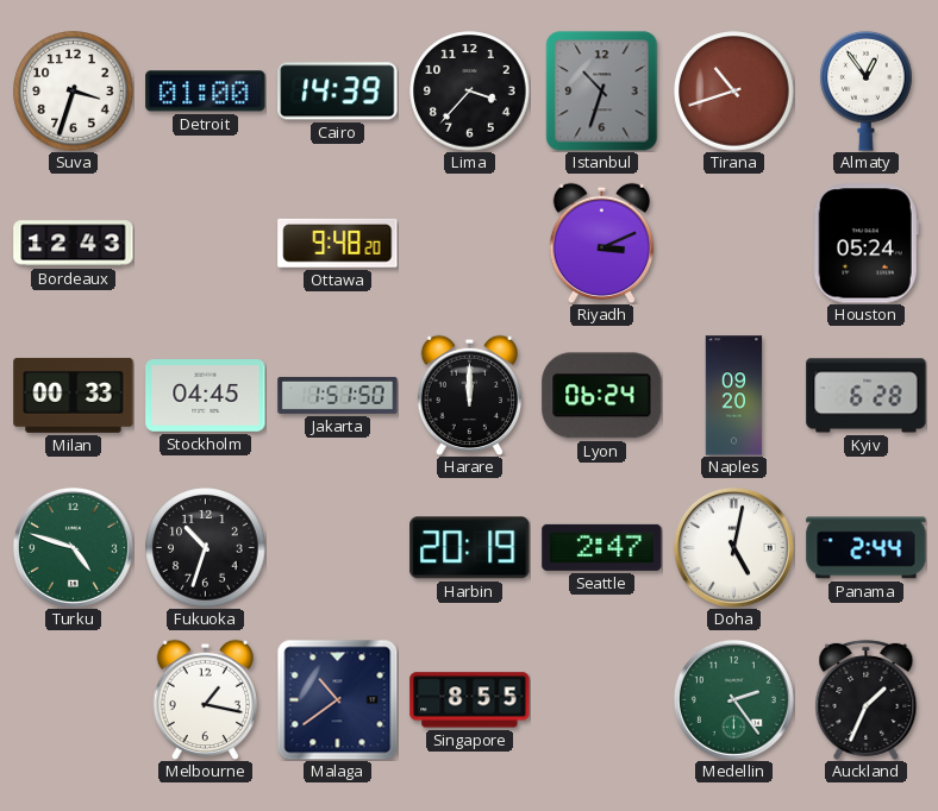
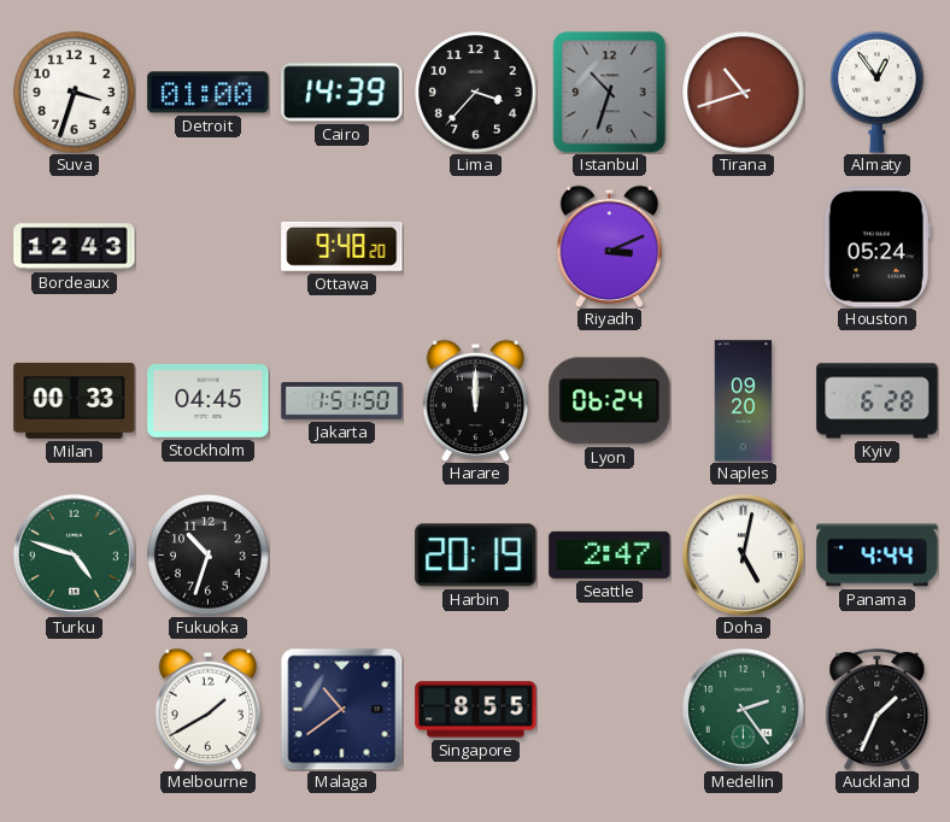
Panama: 2:44 -> 4:44 (878, 556)
Melbourne: 1:17 -> 1:40 (209, 709)
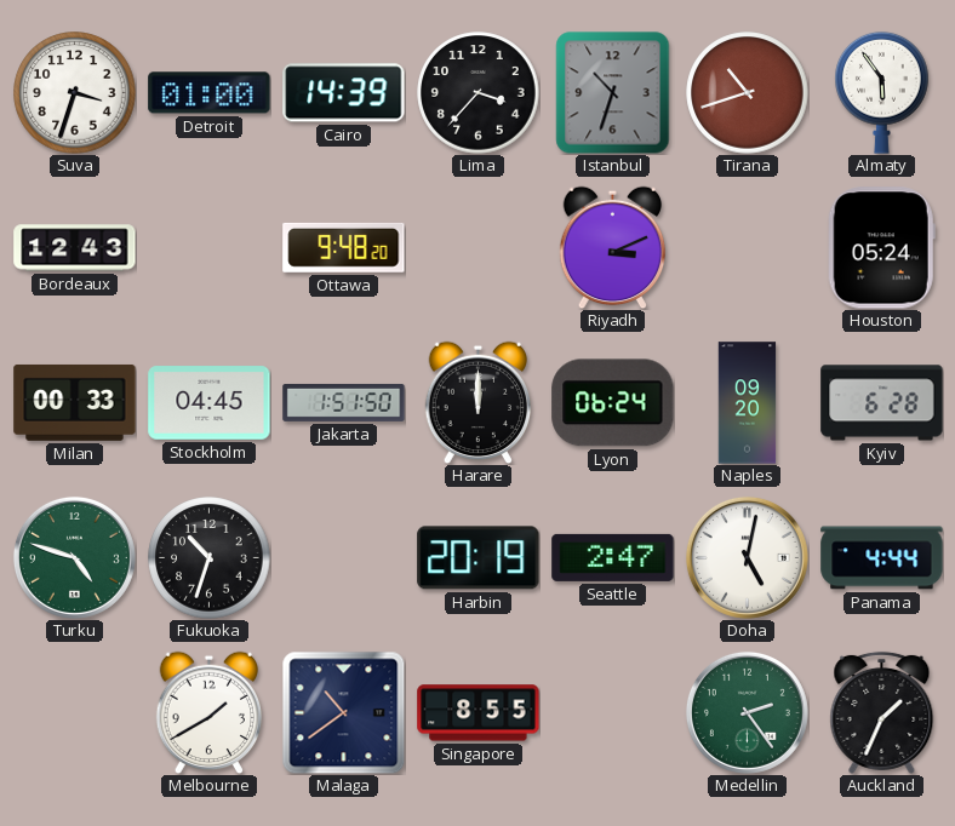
Almaty: 12:54 -> 5:54 (882, 92)
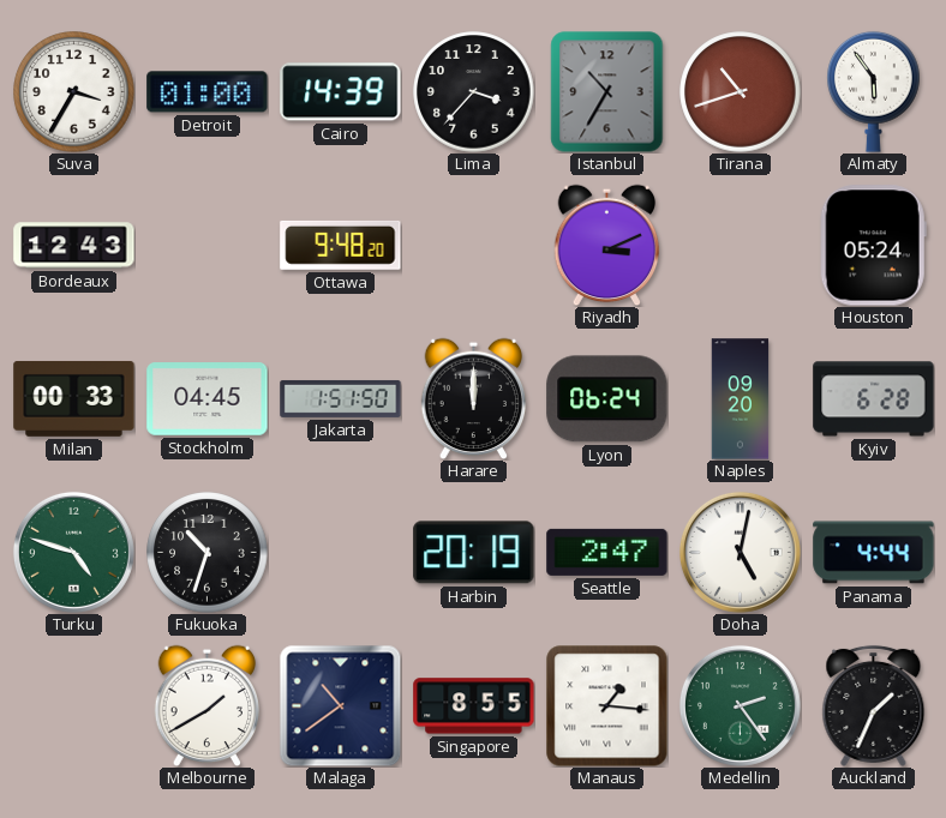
Suva: 3:33 -> 3:35 (74, 92)
Istanbul: 10:33 -> 10:35 (607, 91)
Manaus: none -> 1:16 (606, 705)
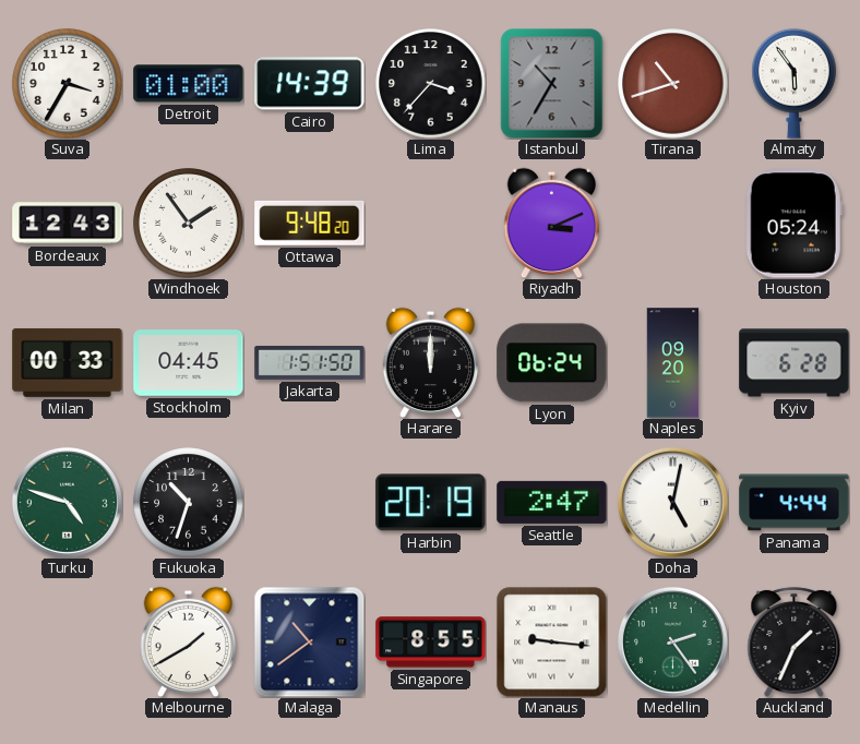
Windhoek: none -> 1:54 (189, 224)
Manaus: 1:16 -> 9:16 (551, 641)
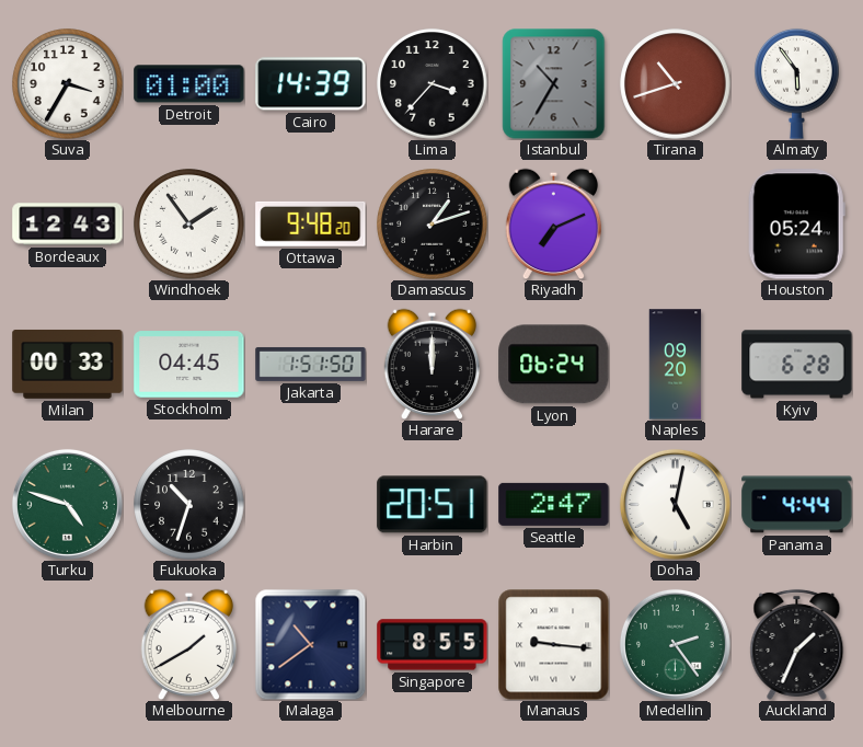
Damascus: none -> 1:12 (433, 225)
Riyadh: 3:11 -> 7:11 (554, 223)
Harbin: 20:19 -> 20:51 (433, 505)
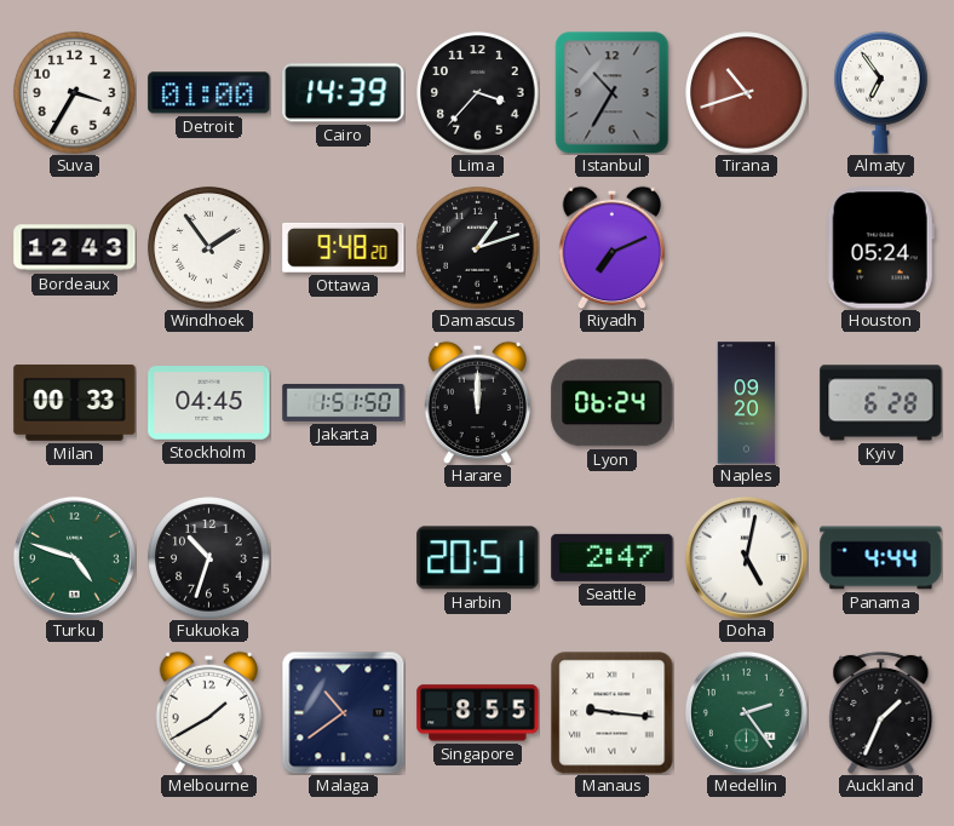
Almaty: 5:54 -> 6:54 (881, 92)
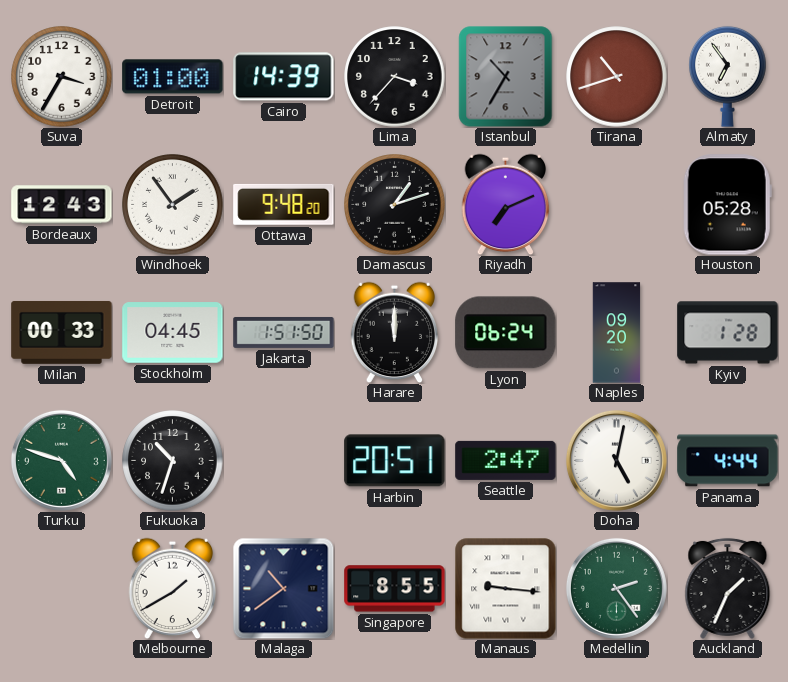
Houston: 05:24 -> 05:28 (727, 205)
Kyiv: 6:28 -> 1:28 (728, 333)
